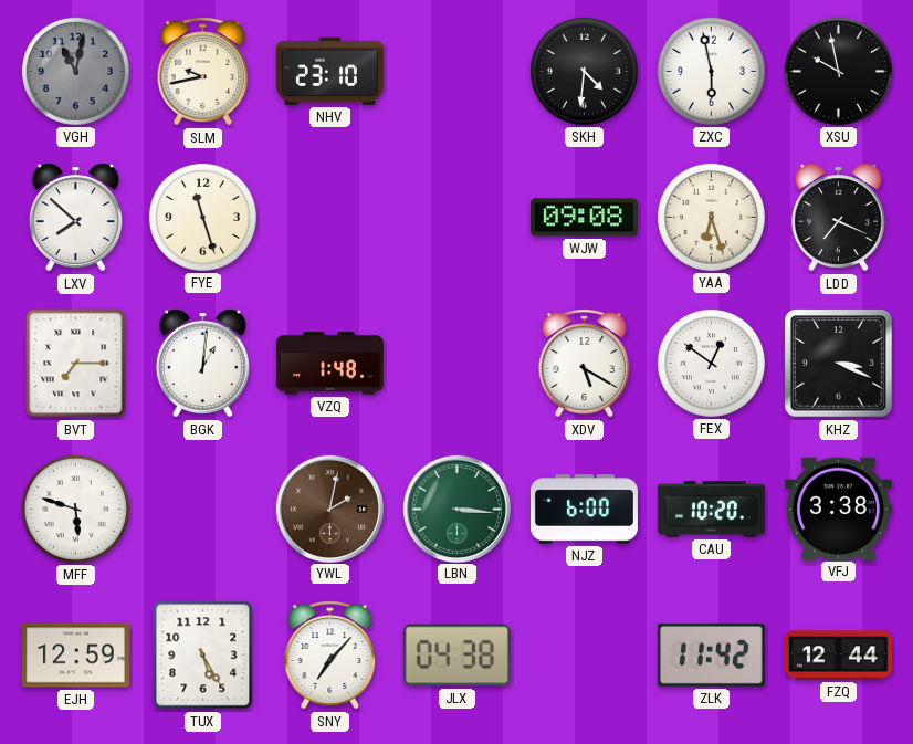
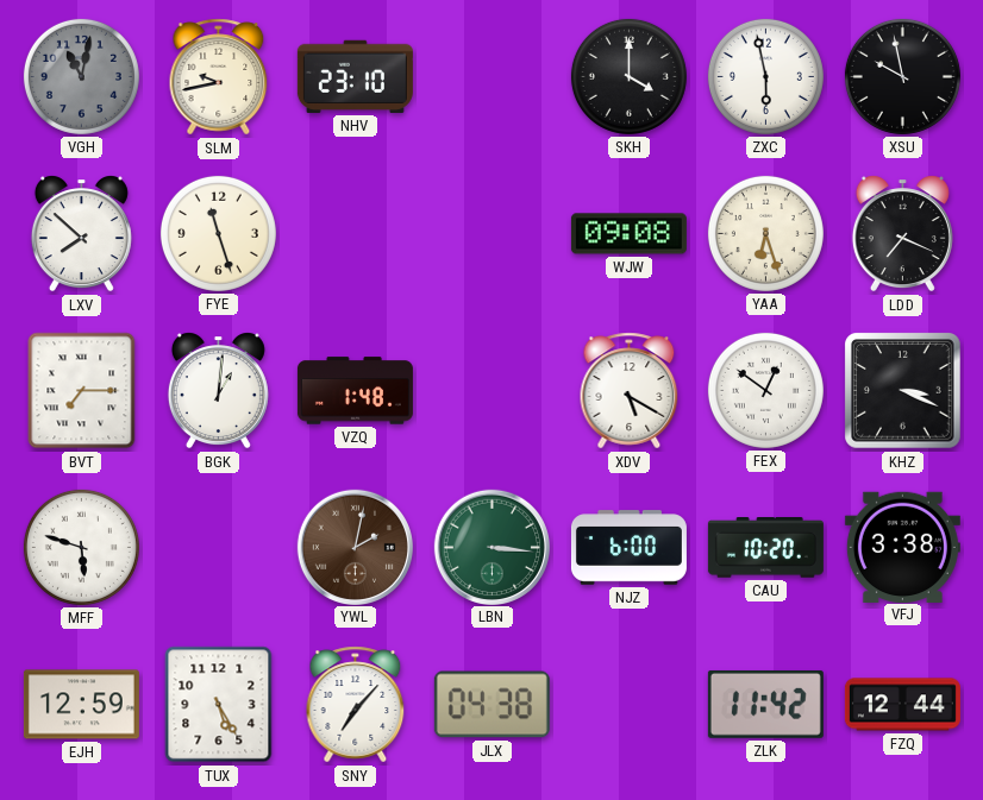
SKH: 4:31 -> 4:00 (628, 76)
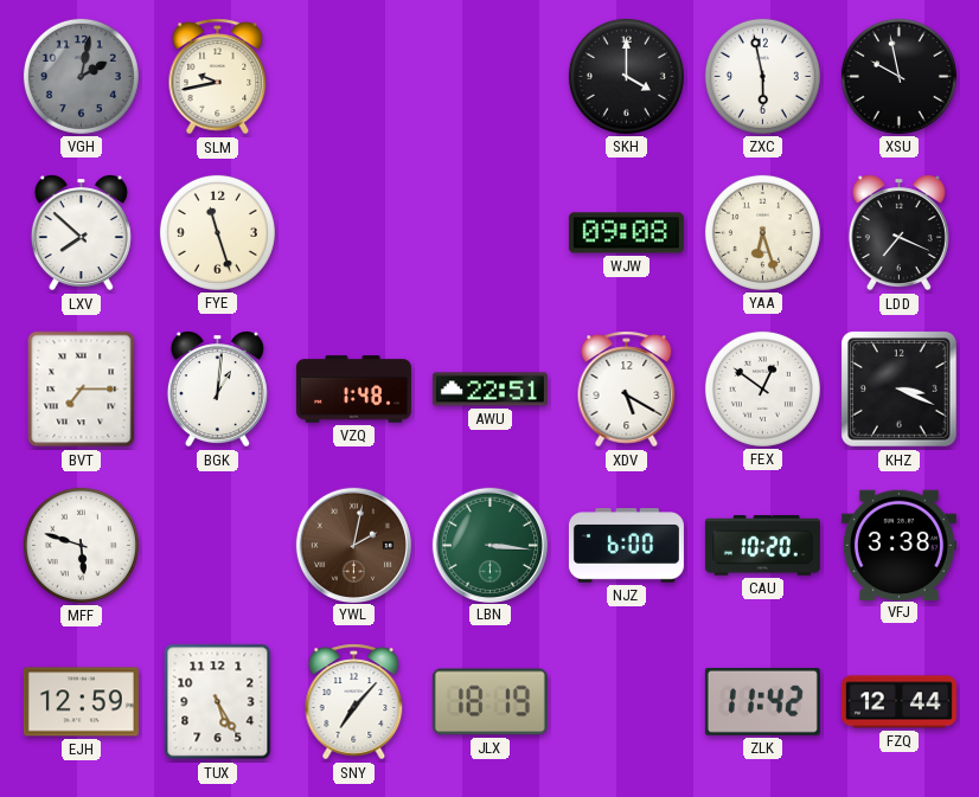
VGH: 11:02 -> 2:02 (81, 76)
NHV: 23:10 -> none (355, 76)
AWU: none -> 22:51 (489, 390)
JLX: 04:38 -> 18:19 (489, 702)
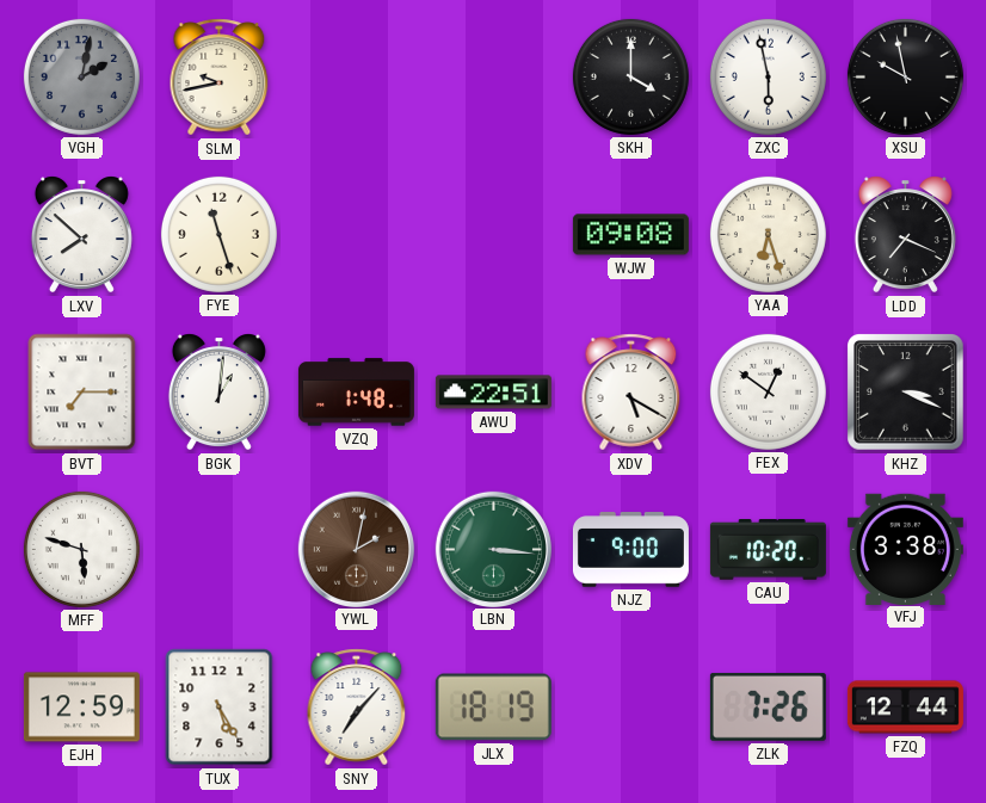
NJZ: 6:00 -> 9:00 (630, 550)
ZLK: 11:42 -> 7:26 (768, 706)
